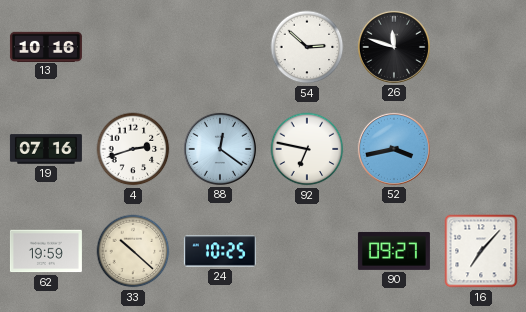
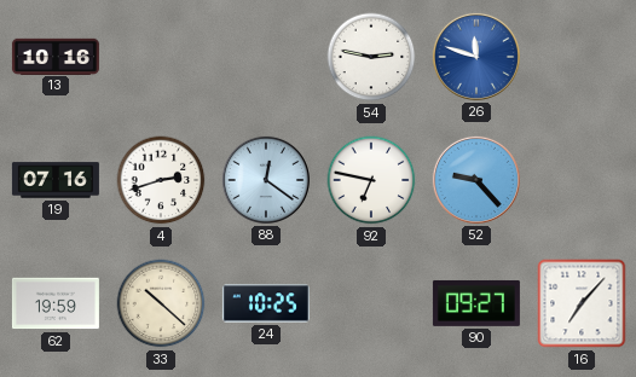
54: 2:52 -> 2:47 (371, 57)
26 dial: black -> blue (476, 57)
52: 3:43 -> 9:23 (476, 180)
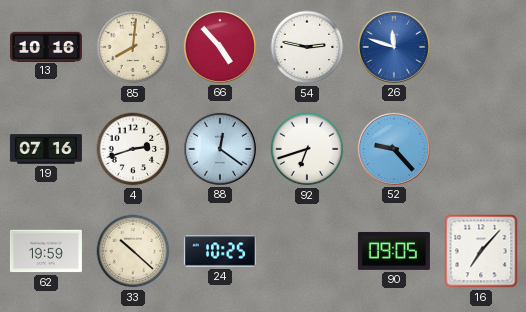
85: none -> 8:01 (133, 47)
66: none -> 4:53 (220, 47)
92: 6:47 -> 6:42 (307, 149)
90: 09:27 -> 09:05 (394, 251)
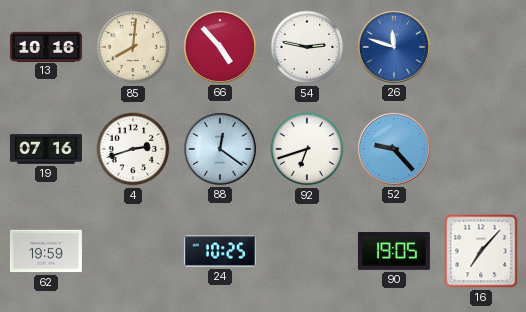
33: 10:22 -> none (133, 251)
90: 09:05 -> 19:05 (394, 251)
